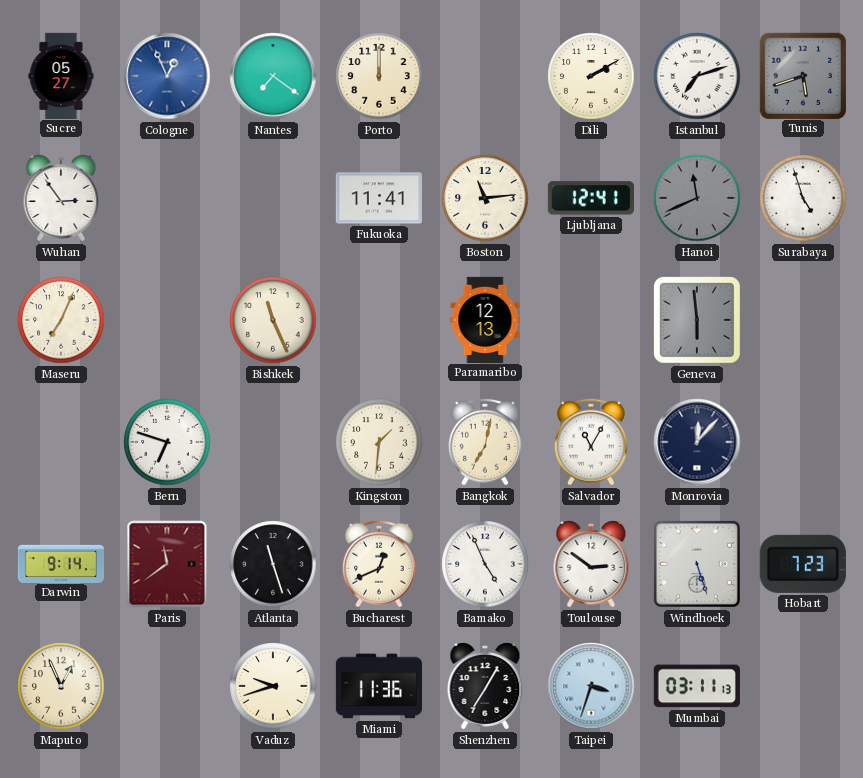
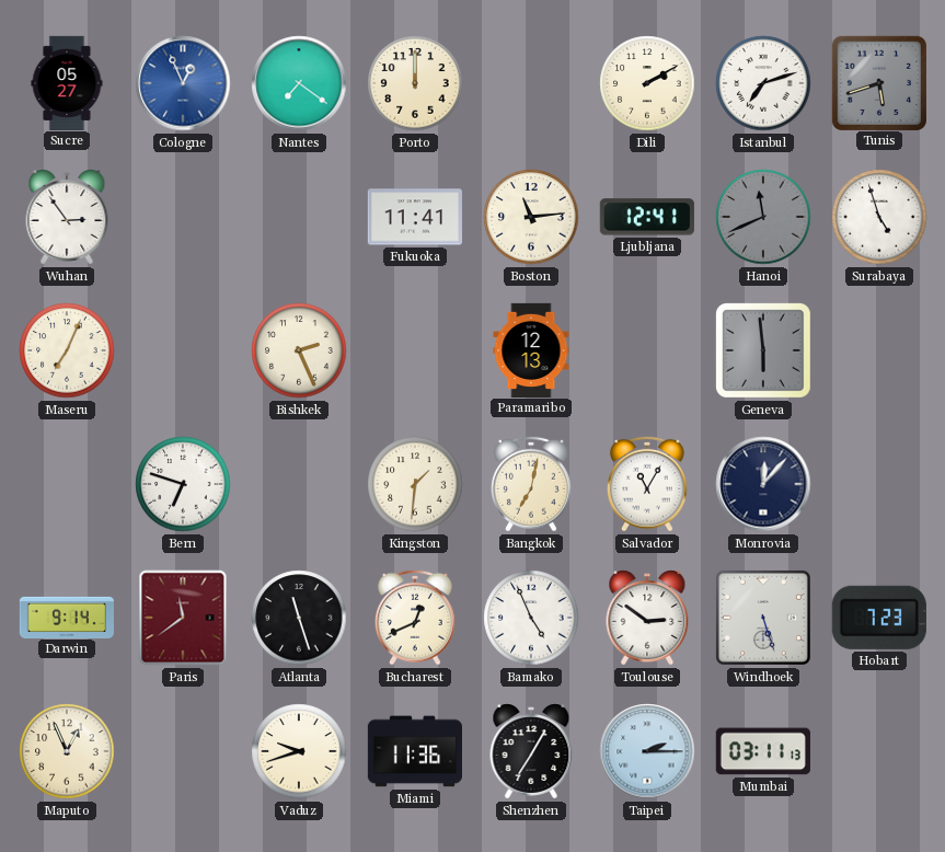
Bishkek: 11:26 -> 2:26 (299, 350)
Taipei: 3:33 -> 2:15 (647, 751)
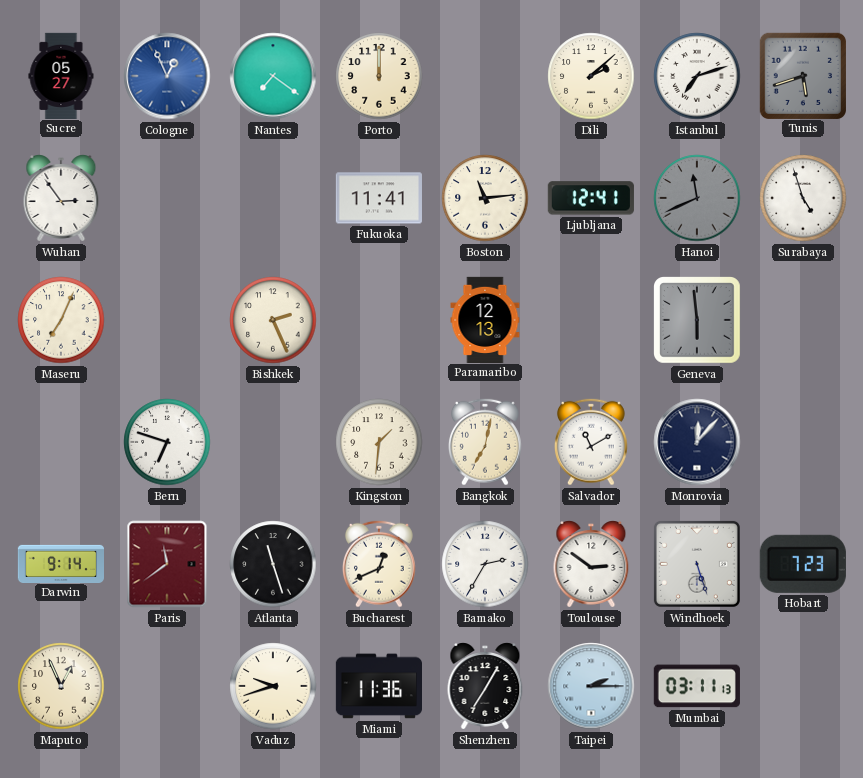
Dili: 2:10 -> 2:08 (591, 76)
Salvador: 11:05 -> 11:10 (592, 442)
Bamako: 4:56 -> 2:35 (485, 564)
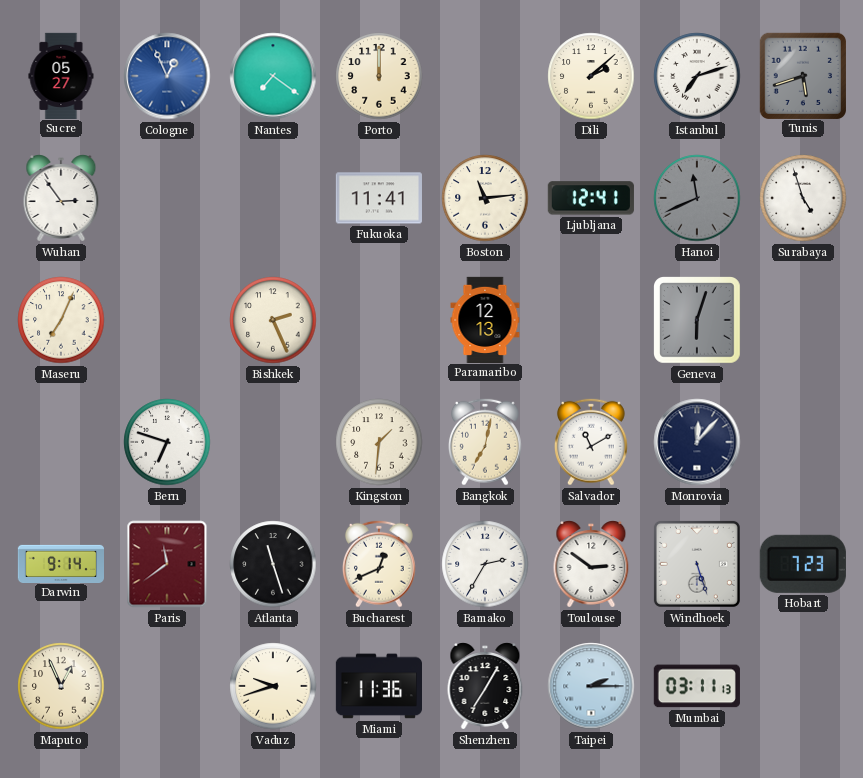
Geneva: 5:59 -> 6:03 (698, 321)
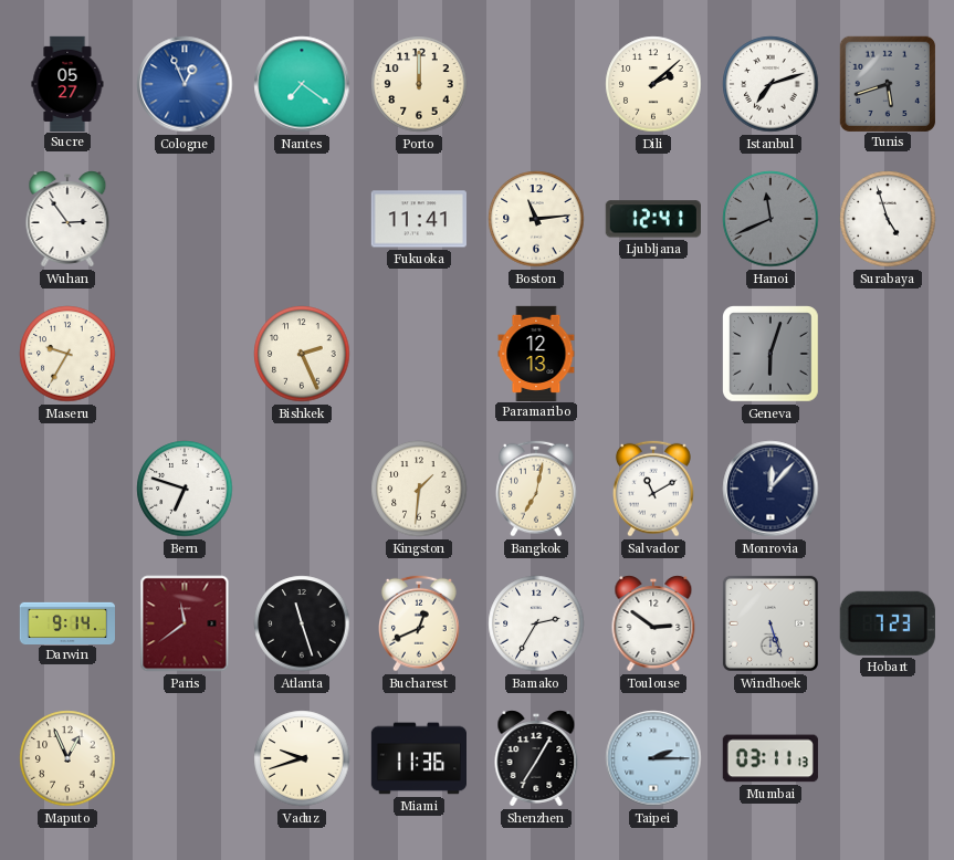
Maseru: 7:04 -> 9:35 (67, 354)
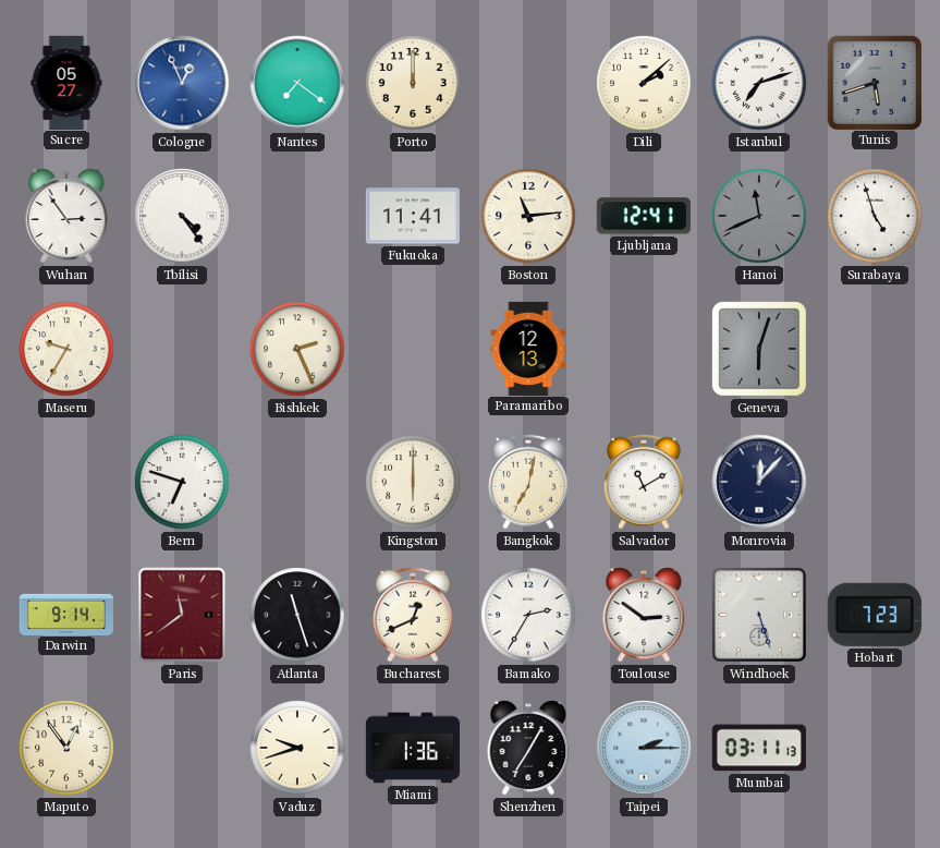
Tbilisi: none -> 4:24 (182, 216)
Kingston: 1:31 -> 6:00 (413, 482)
Maputo: 12:56 -> 12:54 (66, 748)
Miami: 11:36 -> 1:36 (412, 748)
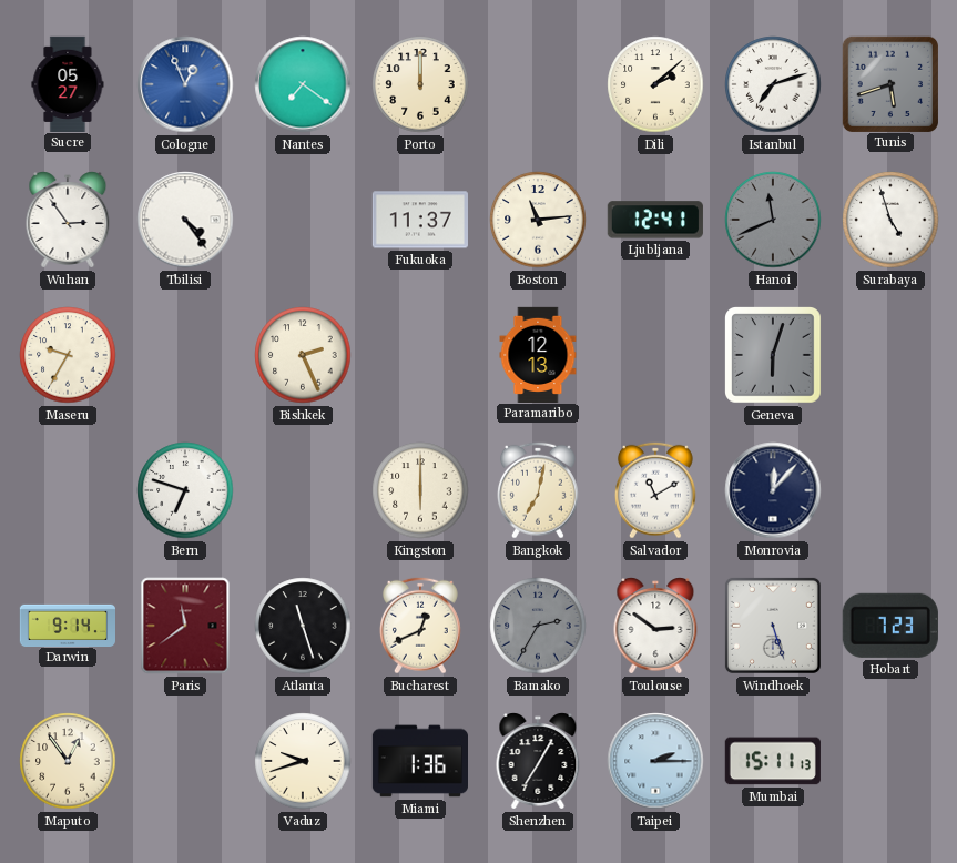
Fukuoka: 11:41 -> 11:37 (420, 220)
Bamako dial: white -> grey (538, 626)
Mumbai: 03:11 -> 15:11 (773, 761)
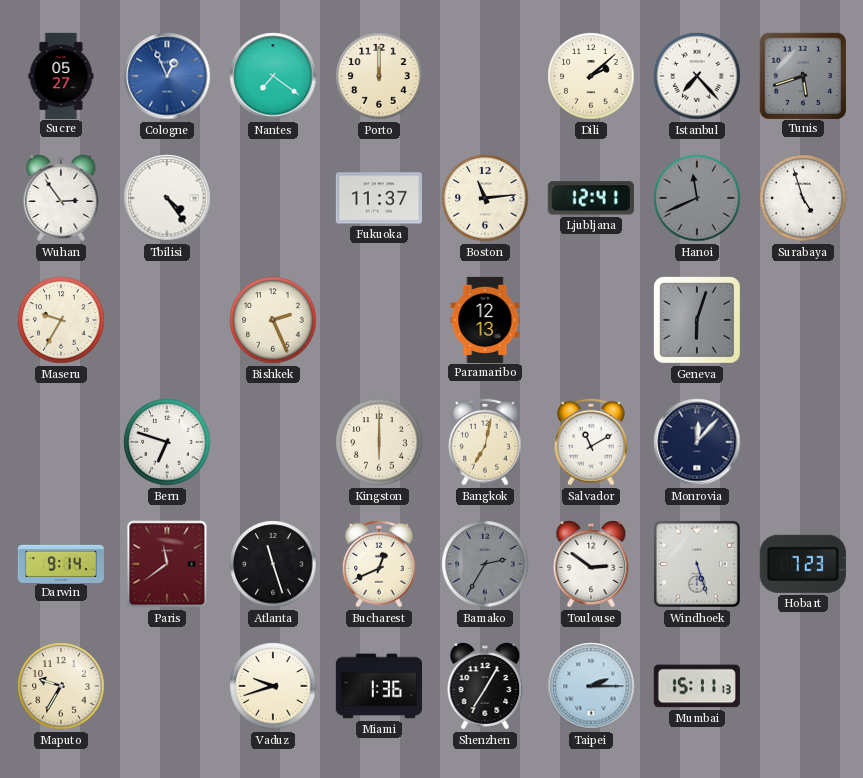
Istanbul: 7:12 -> 7:23 (697, 76)
Maputo: 12:54 -> 9:35 (61, 686)
